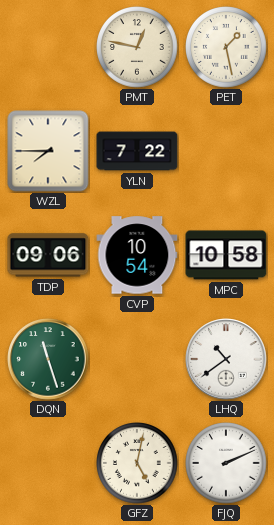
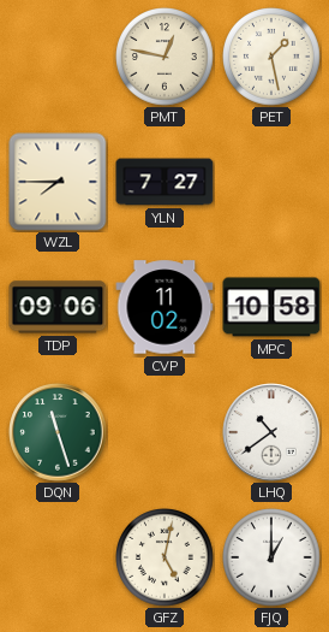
YLN: 7:22 -> 7:27 (164, 182)
CVP: 10:54 -> 11:02 (164, 307)
FJQ: 2:11 -> 1:00 (271, 557)
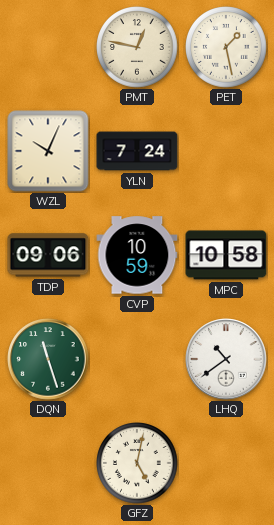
WZL: 7:45 -> 10:04 (48, 151)
YLN: 7:27 -> 7:24 (137, 151)
CVP: 11:02 -> 10:59 (137, 255)
FJQ: 1:00 -> none (271, 557)
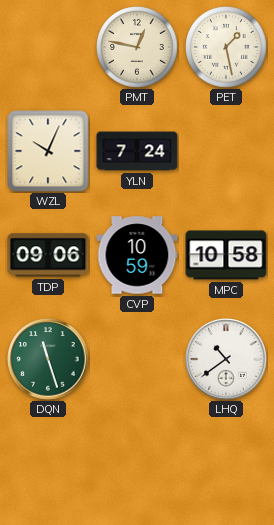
GFZ: 5:02 -> none (137, 463)
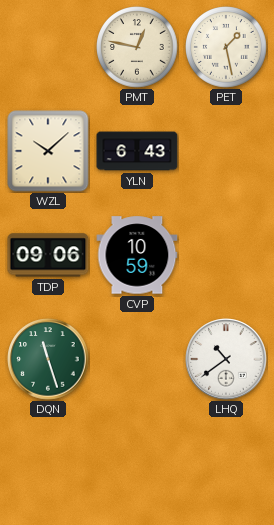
WZL: 10:04 -> 10:08 (48, 151)
YLN: 7:24 -> 6:43 (137, 151)
MPC: 10:58 -> none (226, 255)
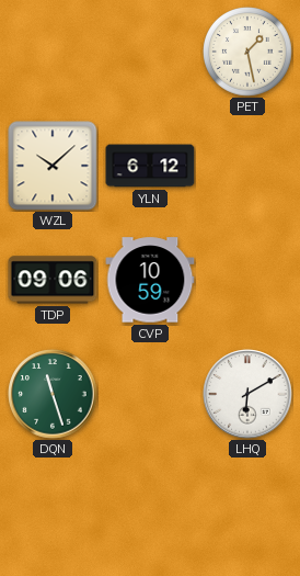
PMT: 12:47 -> none (137, 47)
YLN: 6:43 -> 6:12 (150, 166)
LHQ: 10:39 -> 6:10 (247, 394)
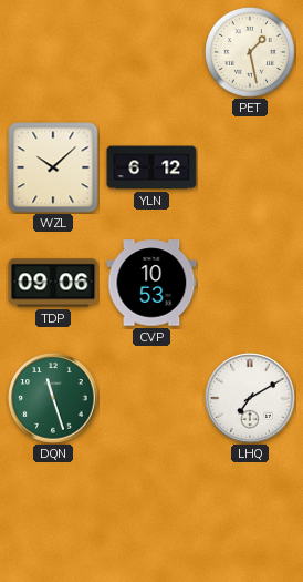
CVP: 10:59 -> 10:53 (151, 283)
LHQ: 6:10 -> 7:10 (250, 398)
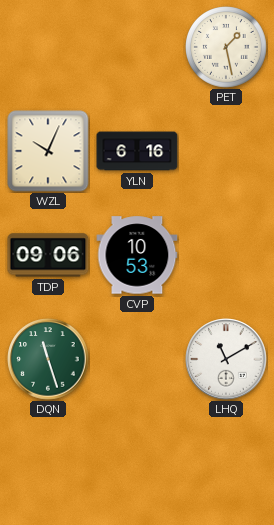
WZL: 10:08 -> 10:04 (48, 151)
YLN: 6:12 -> 6:16 (137, 151)
LHQ: 7:10 -> 11:10 (226, 359)
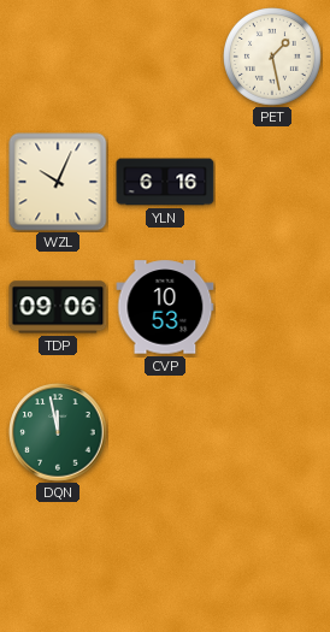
DQN: 11:27 -> 11:58 (58, 432)
LHQ: 11:10 -> none (226, 359)
